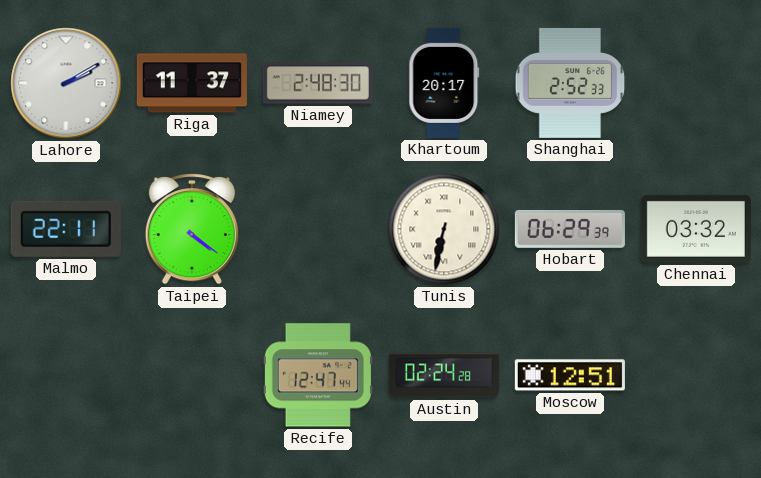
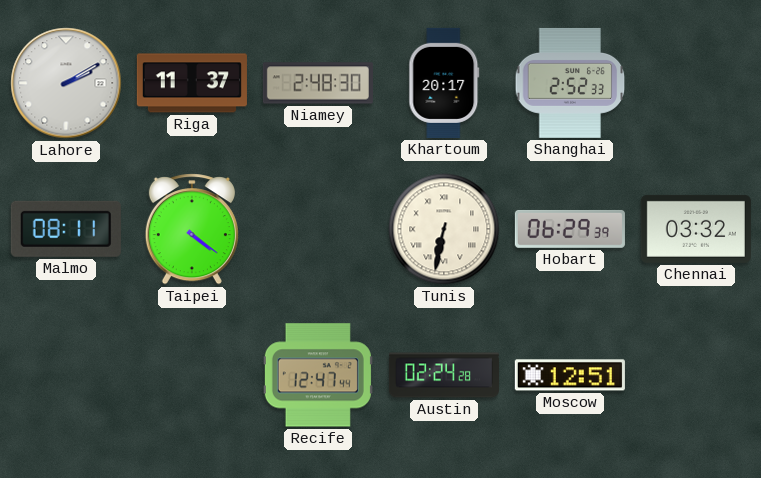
Malmo: 22:11 -> 08:11 (66, 229)
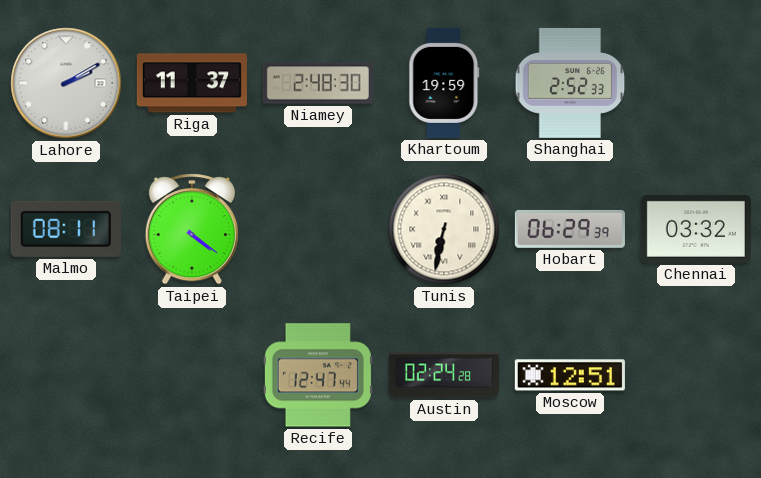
Khartoum: 20:17 -> 19:59 (444, 83)
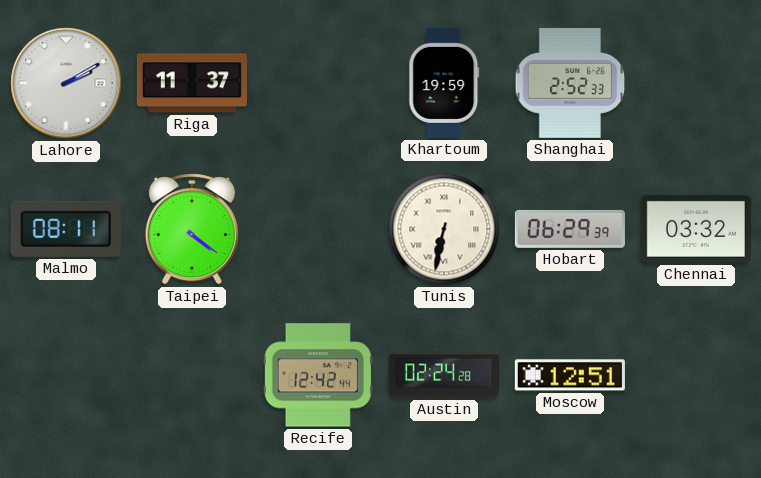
Niamey: 2:48 -> none (318, 83)
Recife: 12:47 -> 12:42 (318, 375)
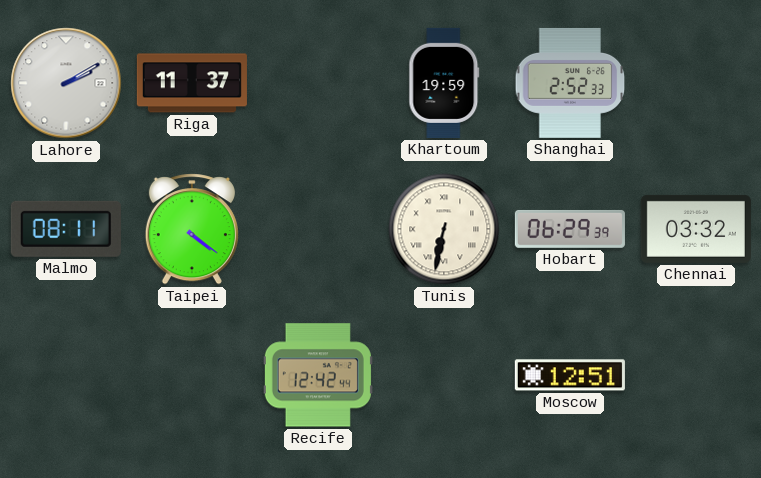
Austin: 02:24 -> none (444, 375)
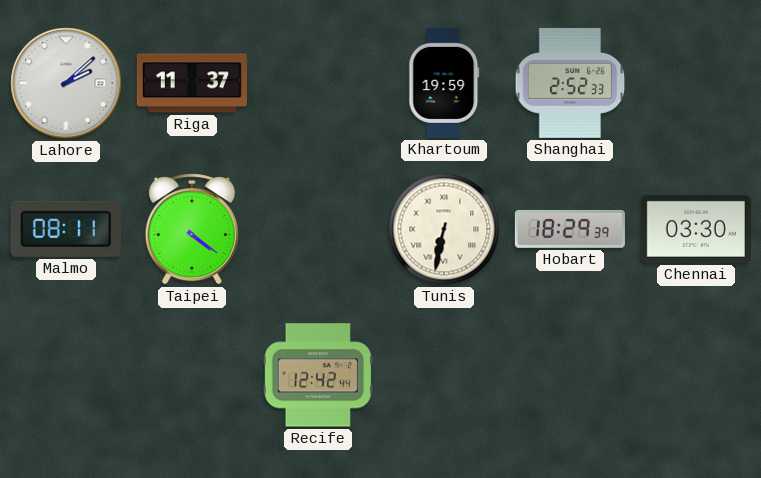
Lahore: 2:10 -> 2:08 (66, 83)
Hobart: 06:29 -> 18:29 (570, 229)
Chennai: 03:32 -> 03:30 (696, 229)
Moscow: 12:51 -> none (570, 375)
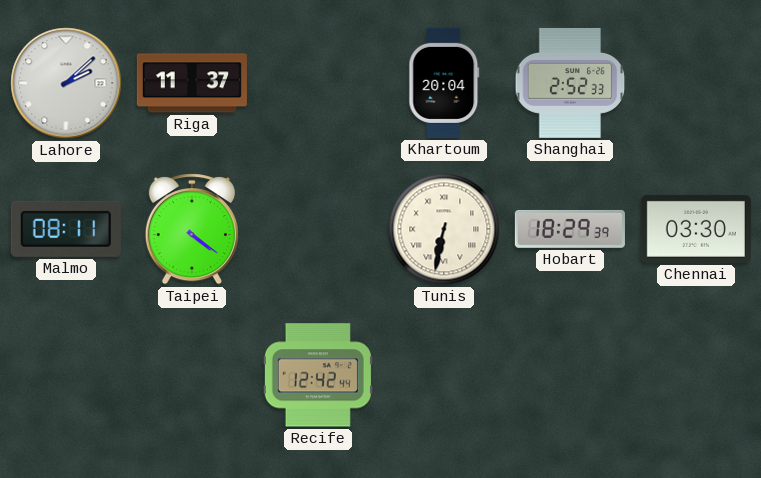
Khartoum: 19:59 -> 20:04 (444, 83)
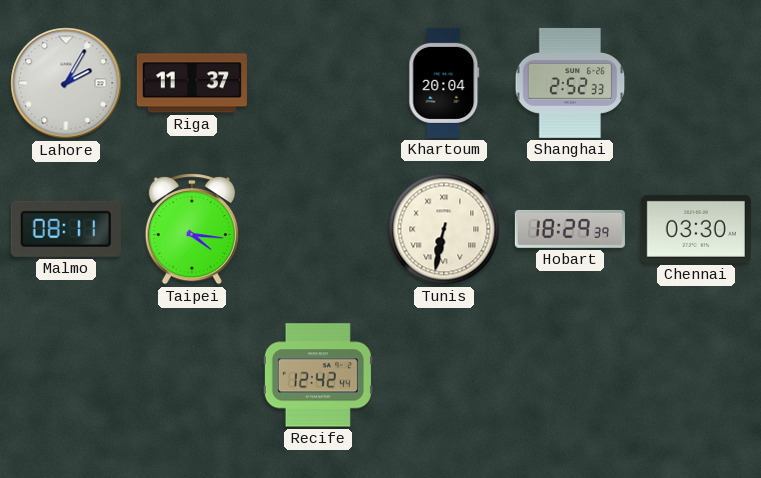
Lahore: 2:08 -> 2:05 (66, 83)
Taipei: 4:21 -> 4:16 (192, 229)
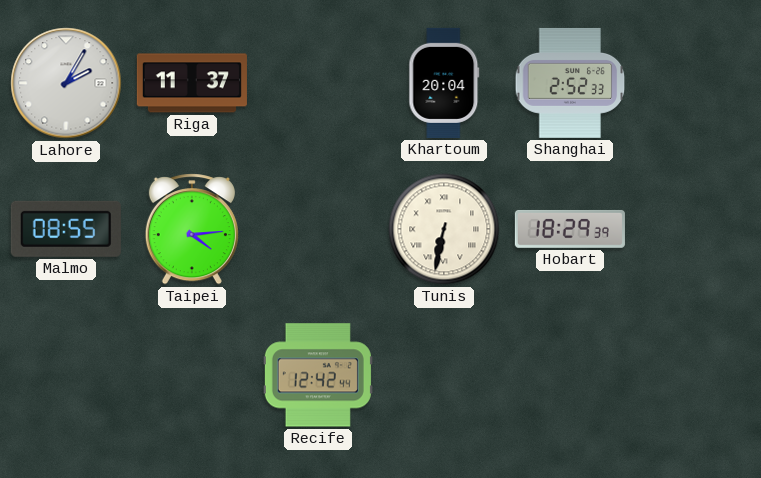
Malmo: 08:11 -> 08:55 (66, 229)
Taipei: 4:16 -> 4:14 (192, 229)
Chennai: 03:30 -> none (696, 229)
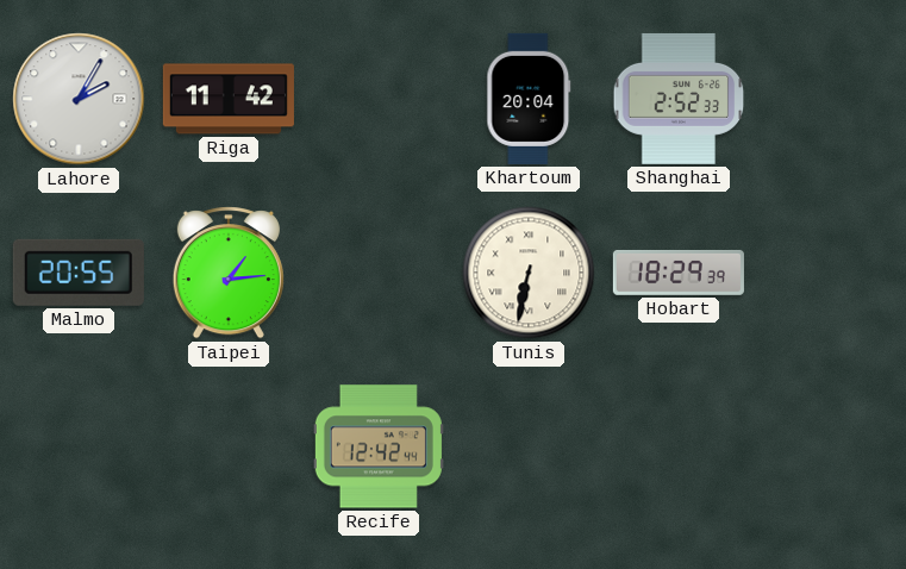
Riga: 11:37 -> 11:42 (229, 99)
Malmo: 08:55 -> 20:55 (79, 273)
Taipei: 4:14 -> 1:14 (229, 273)
